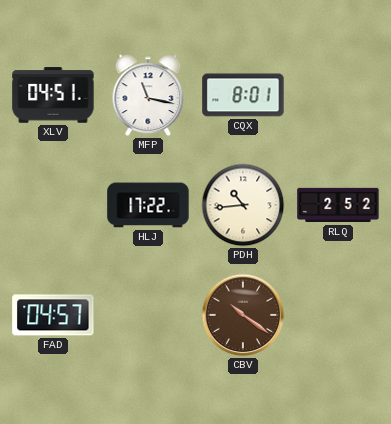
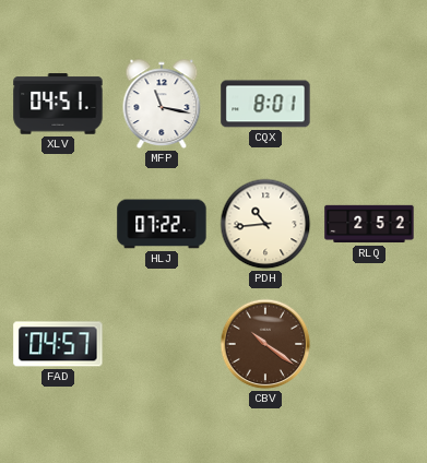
HLJ: 17:22 -> 07:22 (162, 224)
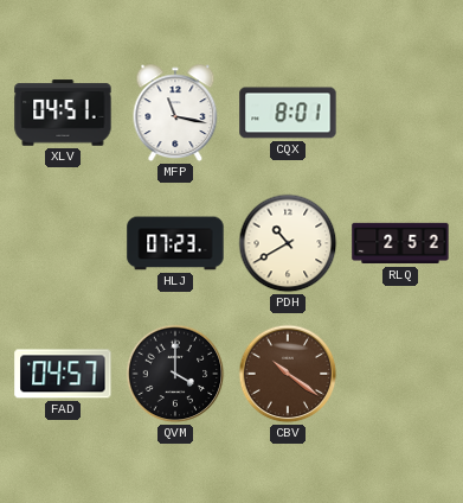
HLJ: 07:22 -> 07:23 (175, 243)
PDH: 10:44 -> 10:40 (288, 243)
QVM: none -> 4:00 (175, 374)
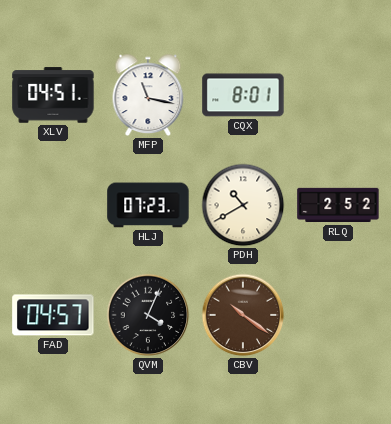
QVM: 4:00 -> 4:04 (148, 315)
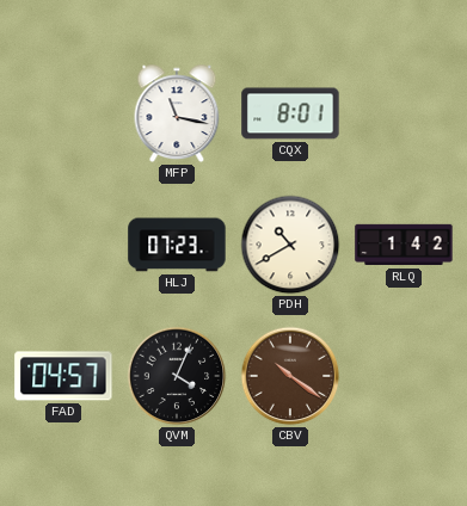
XLV: 04:51 -> none (53, 95)
RLQ: 2:52 -> 1:42 (404, 245)
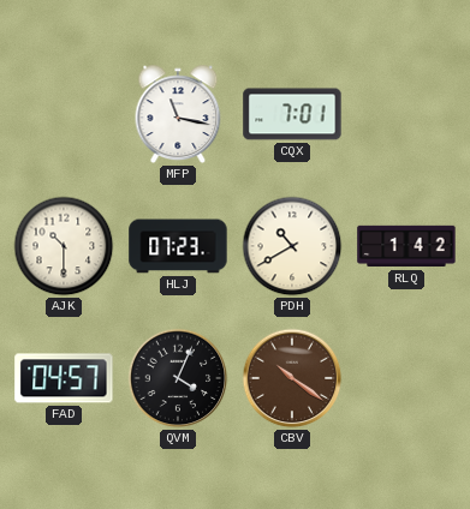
CQX: 8:01 -> 7:01 (292, 114)
AJK: none -> 10:30 (64, 246)
